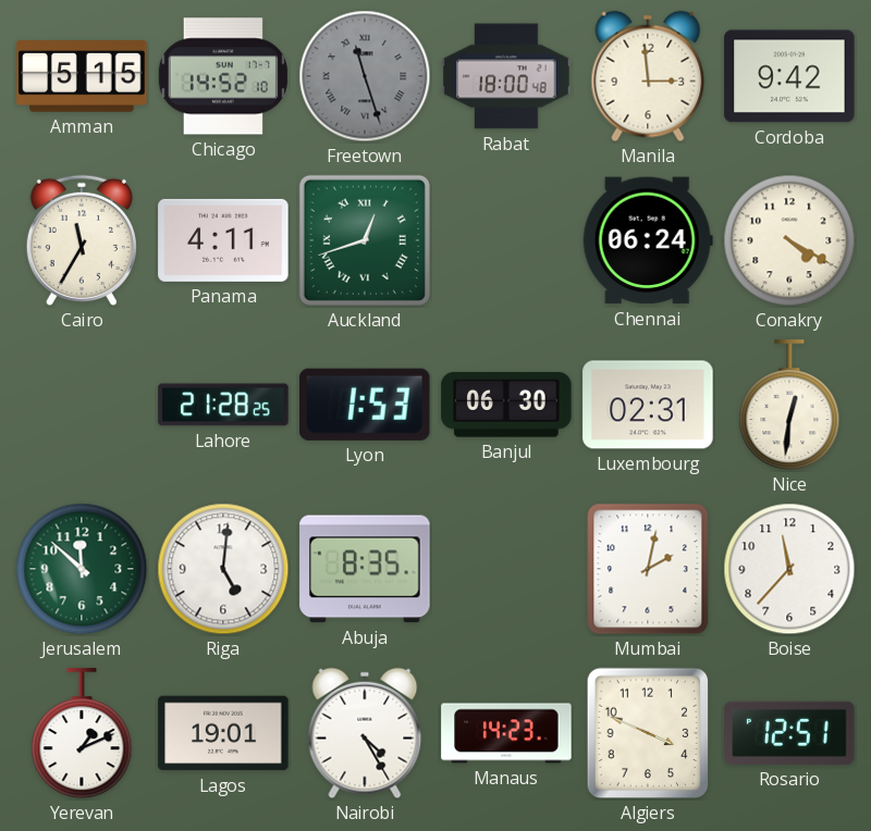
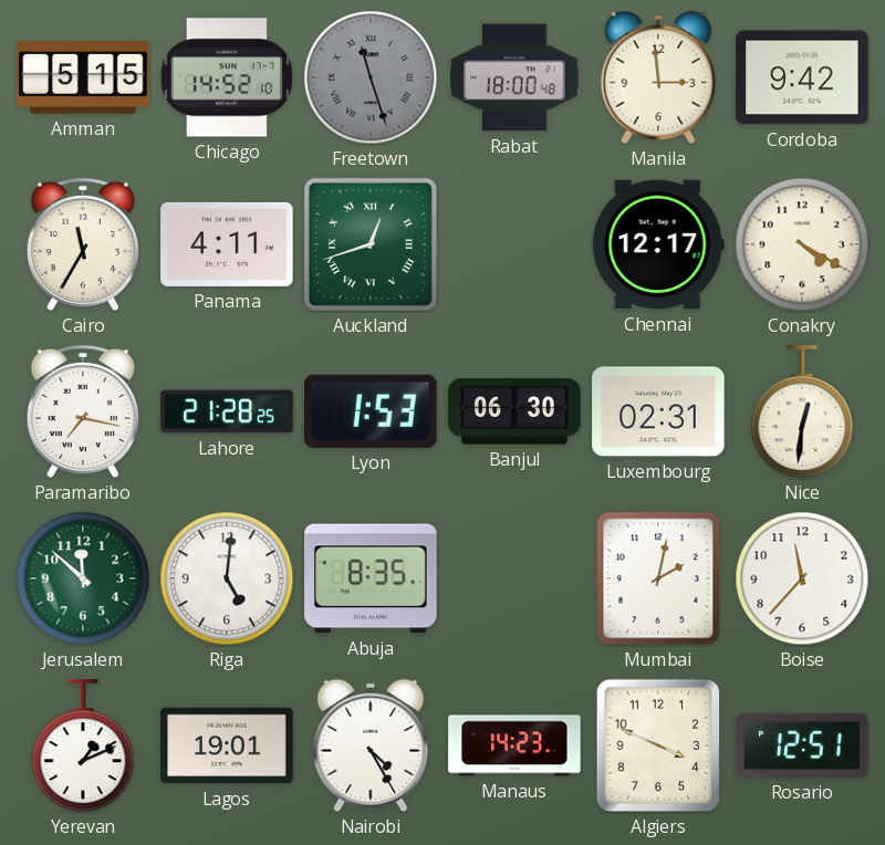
Chennai: 06:24 -> 12:17 (658, 244)
Paramaribo: none -> 7:17 (83, 411)
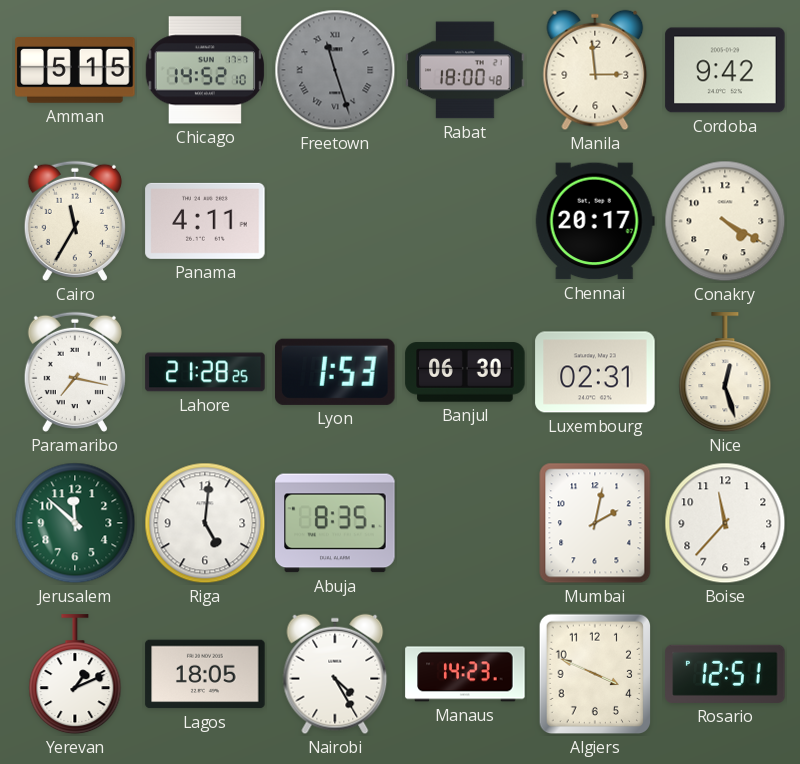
Auckland: 12:42 -> none (371, 244)
Chennai: 12:17 -> 20:17 (595, 221)
Nice: 12:31 -> 12:27 (725, 373)
Lagos: 19:01 -> 18:05 (205, 674)
